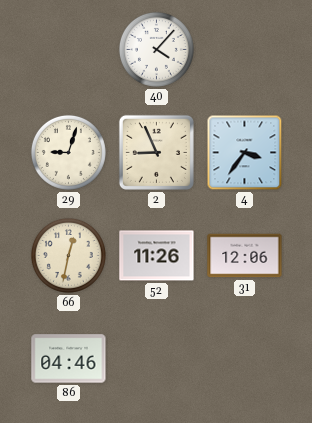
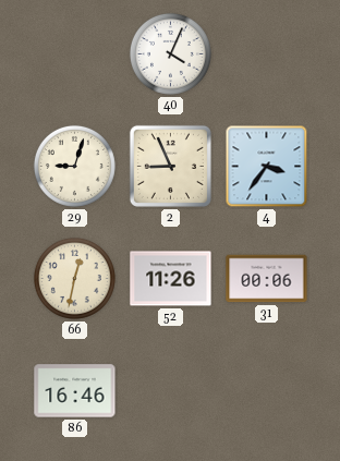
40: 4:07 -> 4:04 (170, 53)
31: 12:06 -> 00:06 (267, 279)
86: 04:46 -> 16:46 (75, 391)
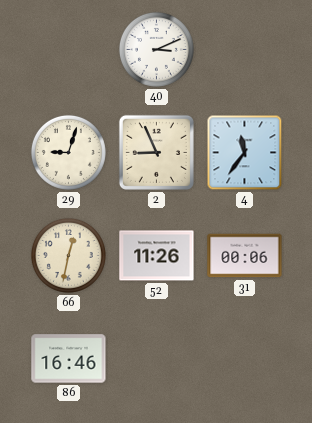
40: 4:04 -> 3:11 (156, 49)
4: 3:36 -> 11:36 (245, 153)
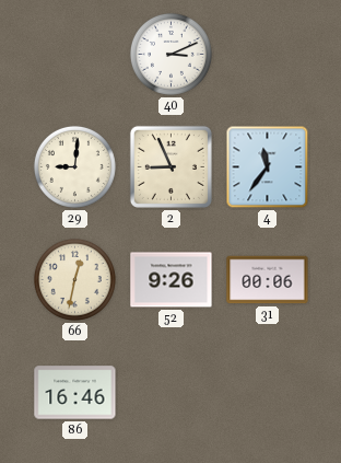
29: 9:03 -> 9:01 (74, 166)
52: 11:26 -> 9:26 (172, 280)
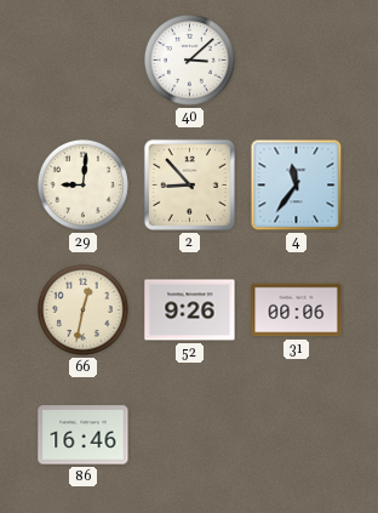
40: 3:11 -> 3:08 (189, 59)
2: 8:56 -> 8:53 (189, 184)
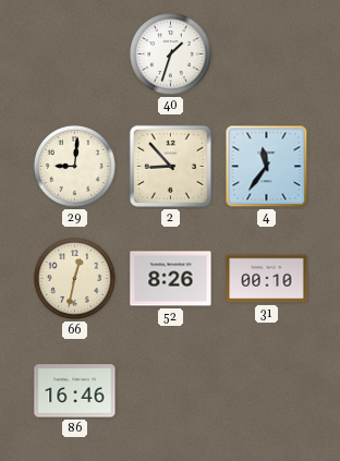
40: 3:08 -> 1:33 (170, 53)
52: 9:26 -> 8:26 (171, 279)
31: 00:06 -> 00:10 (267, 279)
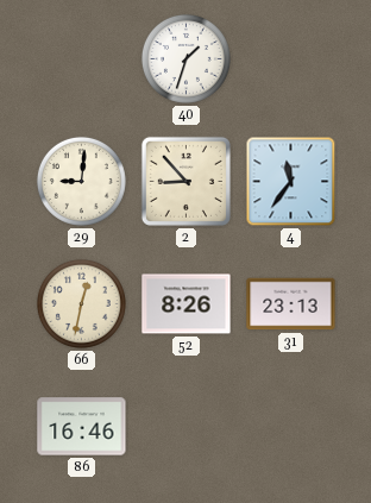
31: 00:10 -> 23:13 (291, 304)
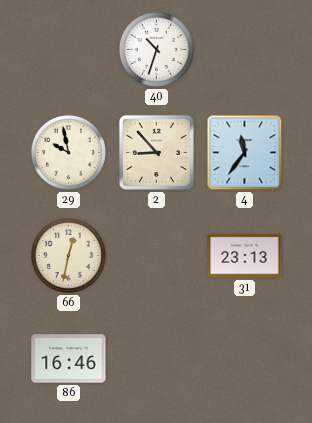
40: 1:33 -> 10:33 (156, 49)
29: 9:01 -> 9:58 (68, 152)
52: 8:26 -> none (187, 304)
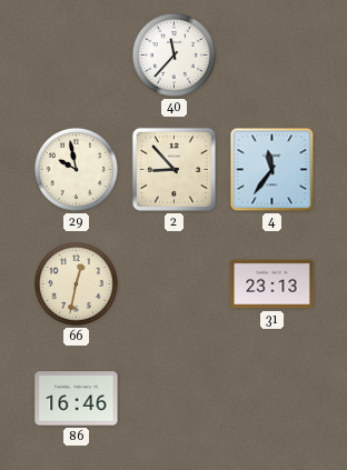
40: 10:33 -> 11:37 (173, 54)
